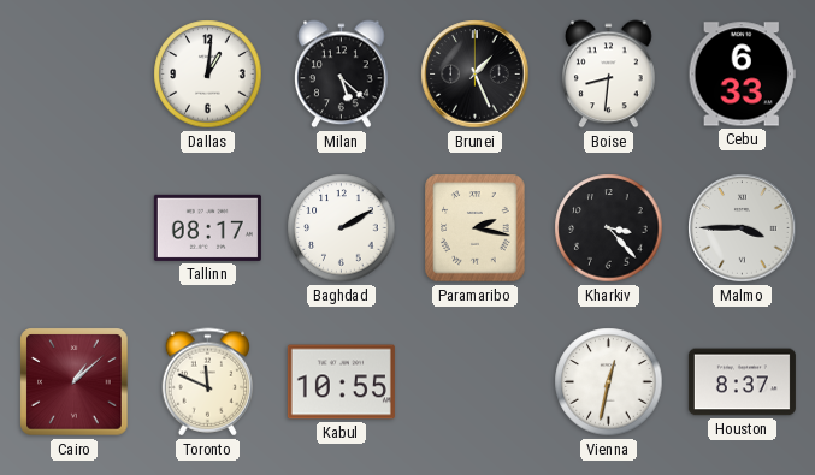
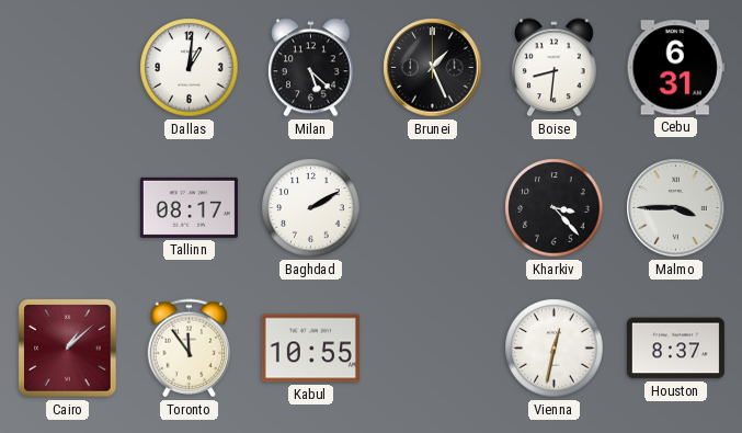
Cebu: 6:33 -> 6:31 (675, 68)
Paramaribo: 2:17 -> none (476, 228)
Toronto: 11:49 -> 11:54 (190, 349)
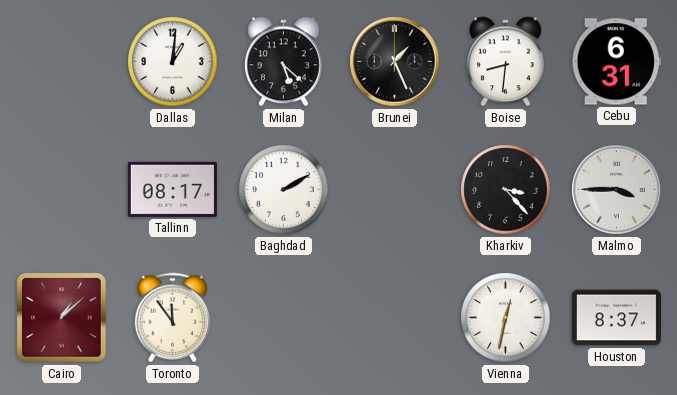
Kabul: 10:55 -> none (310, 349)
